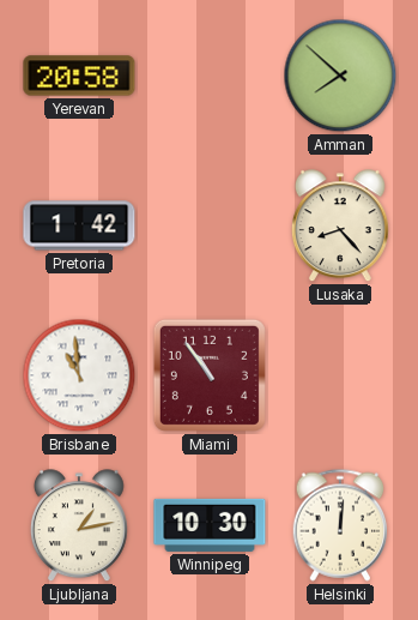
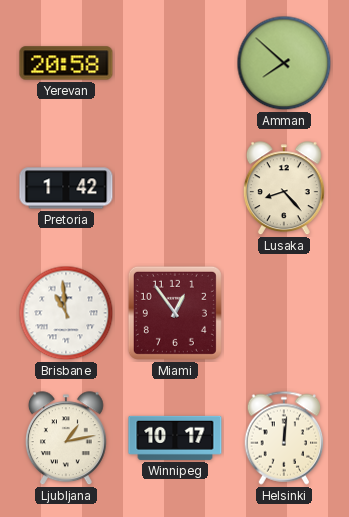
Miami: 10:54 -> 12:54 (175, 313)
Winnipeg: 10:30 -> 10:17 (175, 438)
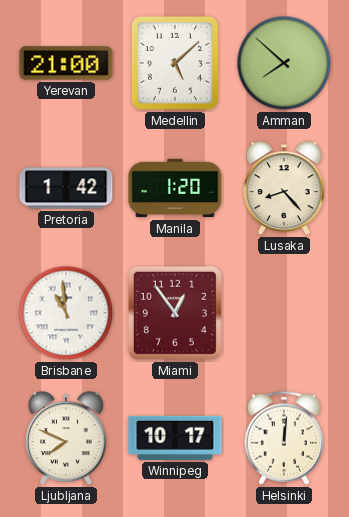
Yerevan: 20:58 -> 21:00 (66, 63)
Medellin: none -> 5:08 (175, 63)
Manila: none -> 1:20 (175, 188)
Ljubljana: 1:13 -> 7:49 (66, 439)
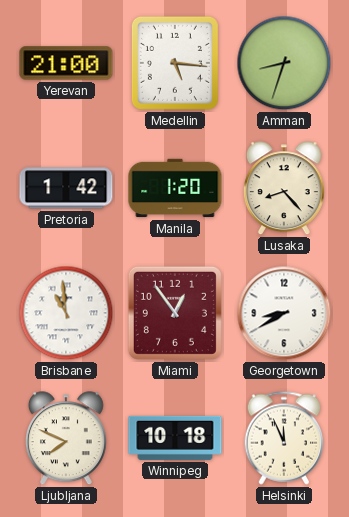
Medellin: 5:08 -> 5:16 (175, 63)
Amman: 7:52 -> 8:33 (284, 63)
Georgetown: none -> 8:40 (284, 313)
Winnipeg: 10:17 -> 10:18 (175, 438)
Helsinki: 12:01 -> 11:56 (284, 438)
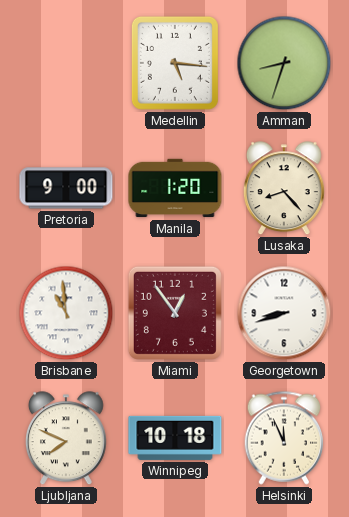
Yerevan: 21:00 -> none (66, 63)
Pretoria: 1:42 -> 9:00 (66, 188)
Georgetown: 8:40 -> 8:42 (284, 313)
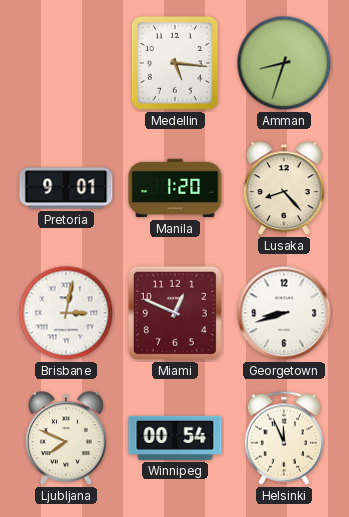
Pretoria: 9:00 -> 9:01 (66, 188)
Brisbane: 10:59 -> 3:02 (66, 313)
Miami: 12:54 -> 12:49 (175, 313)
Winnipeg: 10:18 -> 00:54 (175, 438)
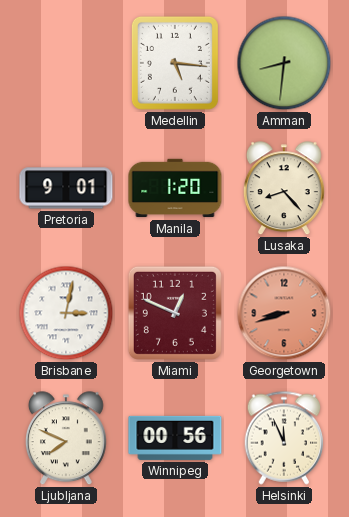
Amman: 8:33 -> 8:31 (284, 63)
Georgetown dial: white -> salmon (284, 313)
Winnipeg: 00:54 -> 00:56 (175, 438)
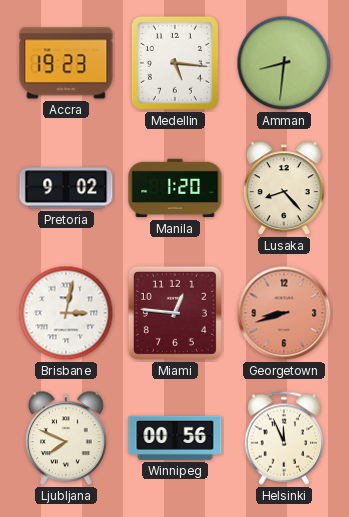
Accra: none -> 19:23 (66, 63)
Pretoria: 9:01 -> 9:02 (66, 188)
Miami: 12:49 -> 12:46 (175, 313)
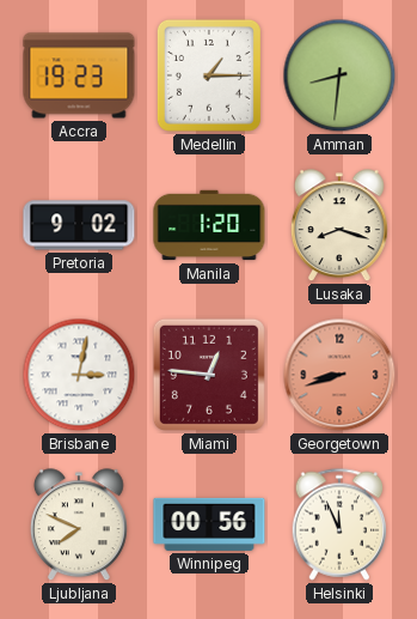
Medellin: 5:16 -> 1:15 (209, 75)
Lusaka: 8:23 -> 8:18 (339, 226)
